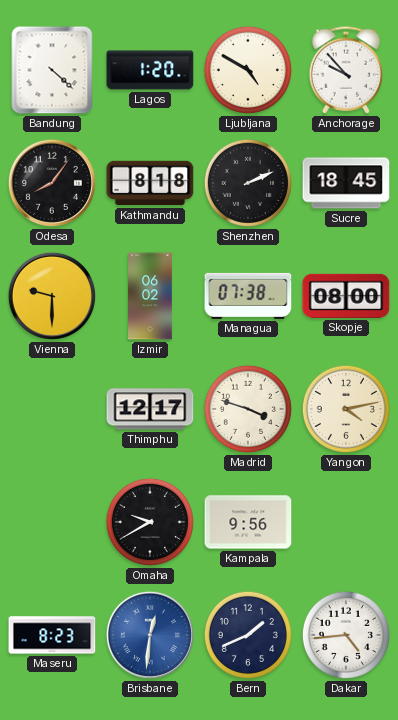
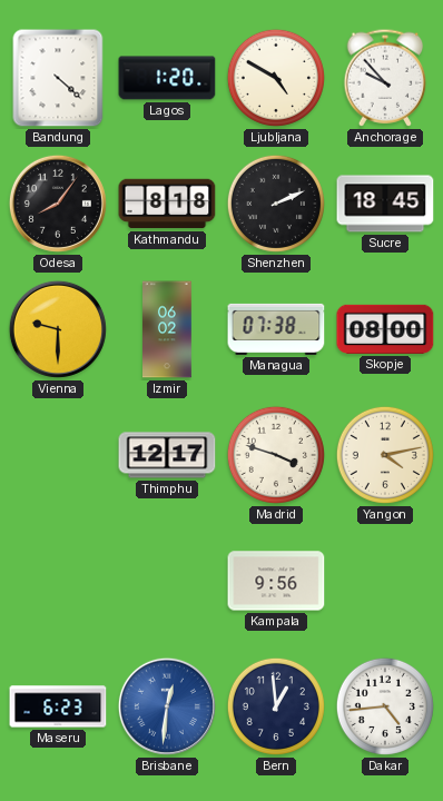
Omaha: 9:40 -> none (150, 522)
Maseru: 8:23 -> 6:23 (58, 706)
Bern: 1:41 -> 12:59 (276, 706)
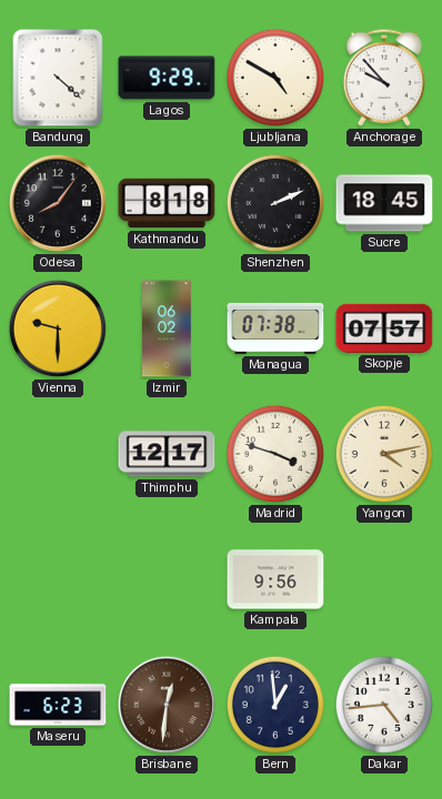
Lagos: 1:20 -> 9:29 (167, 78)
Skopje: 08:00 -> 07:57 (384, 328)
Brisbane dial: blue -> brown (167, 705)
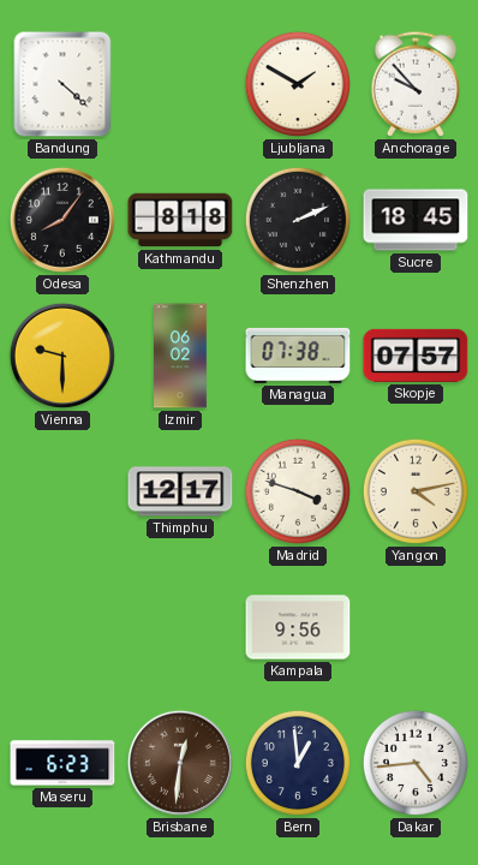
Lagos: 9:29 -> none (167, 78)
Ljubljana: 4:50 -> 1:50 (298, 84)
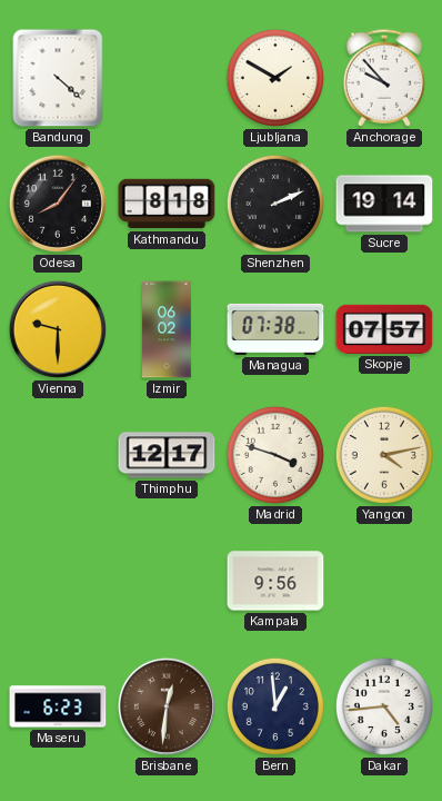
Sucre: 18:45 -> 19:14 (384, 204)
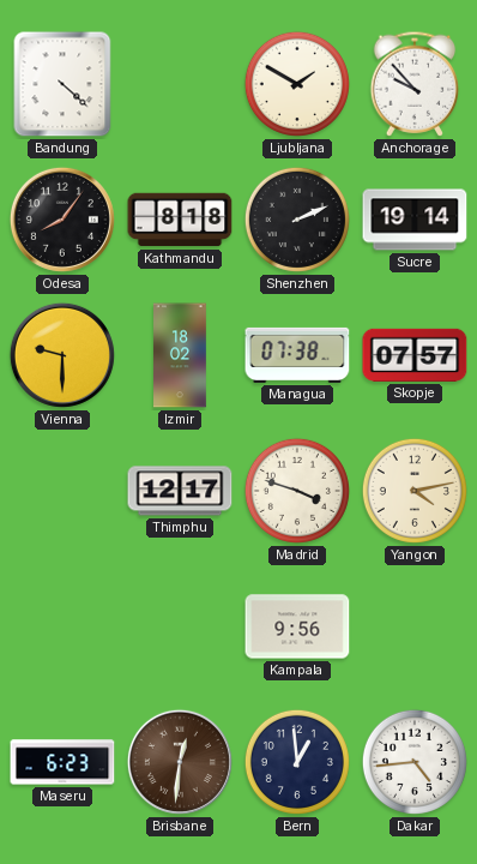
Izmir: 06:02 -> 18:02 (181, 355)
